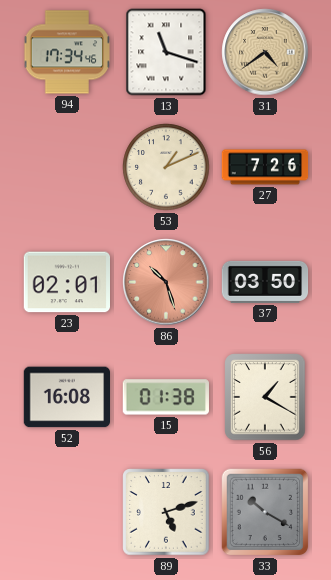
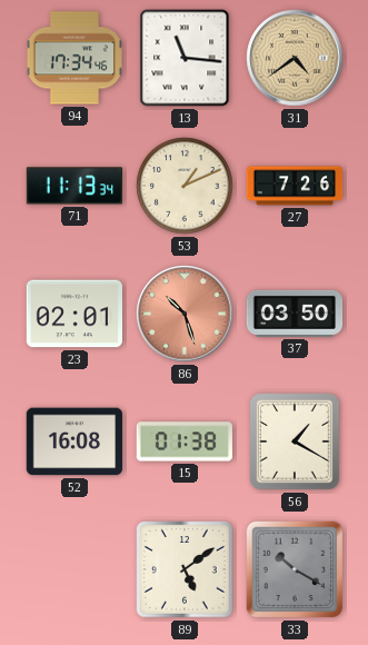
13: 11:18 -> 11:16 (185, 58)
71: none -> 11:13 (74, 186)
89: 5:12 -> 5:09 (185, 569)
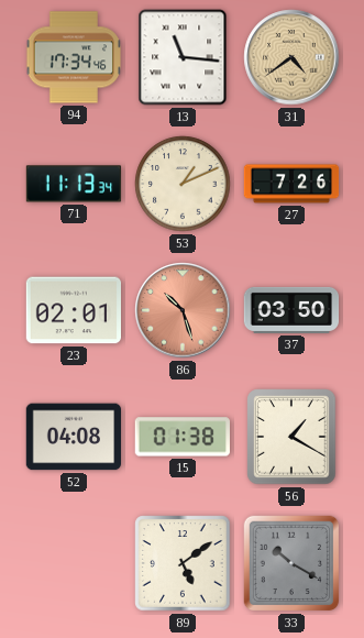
52: 16:08 -> 04:08 (73, 437)
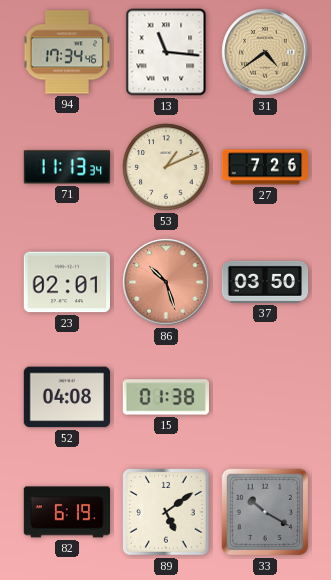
56: 1:20 -> none (291, 437)
82: none -> 6:19 (66, 512)
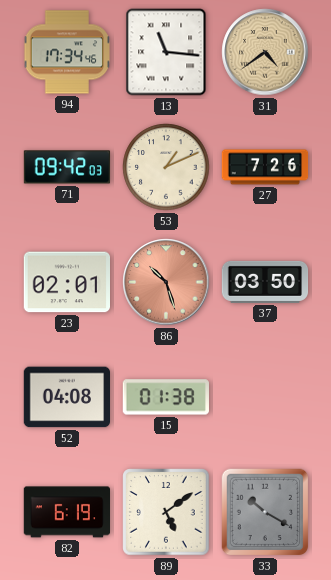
71: 11:13 -> 09:42 (67, 167)
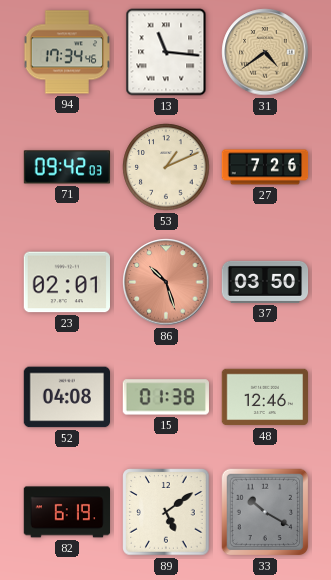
48: none -> 12:46 (264, 397)
